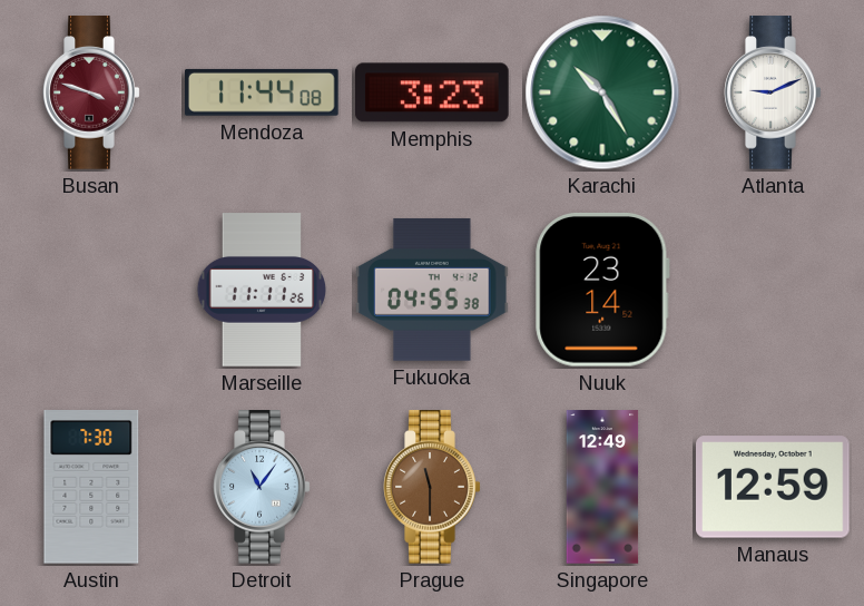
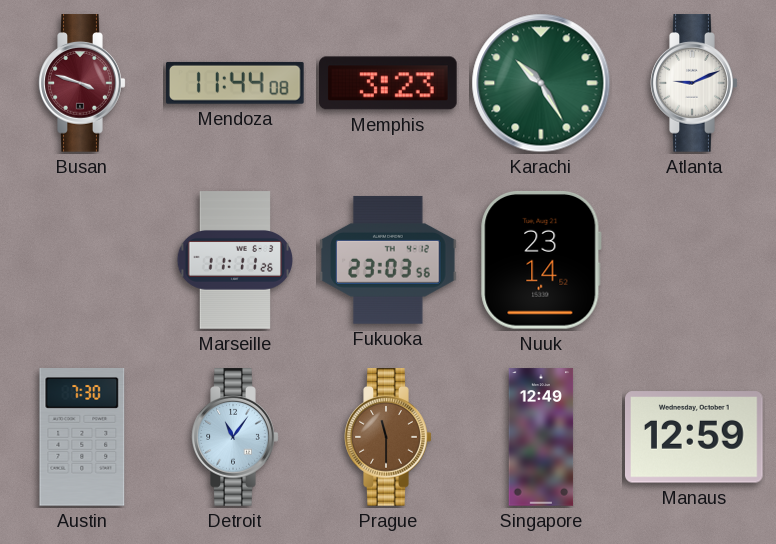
Fukuoka: 04:55 -> 23:03 (388, 260)
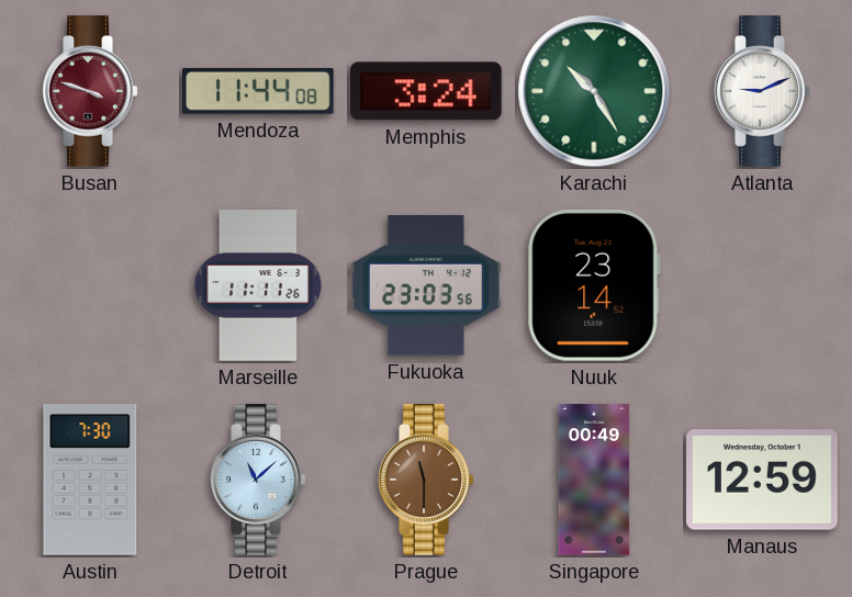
Memphis: 3:23 -> 3:24 (427, 91)
Detroit: 11:06 -> 11:08 (258, 480)
Singapore: 12:49 -> 00:49 (594, 480)
